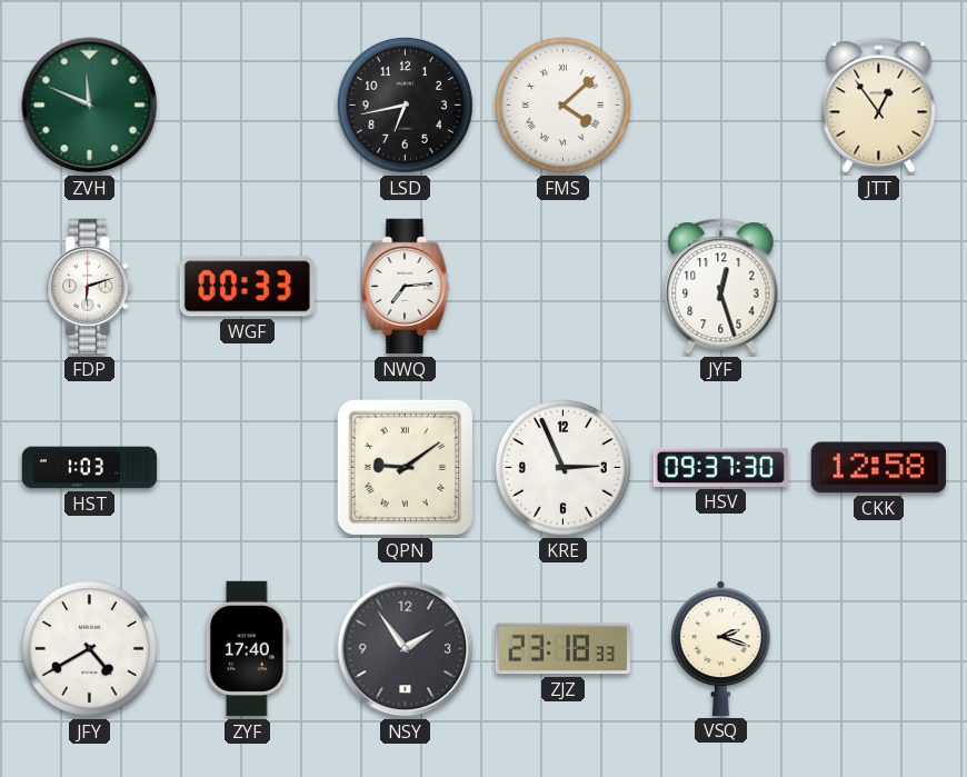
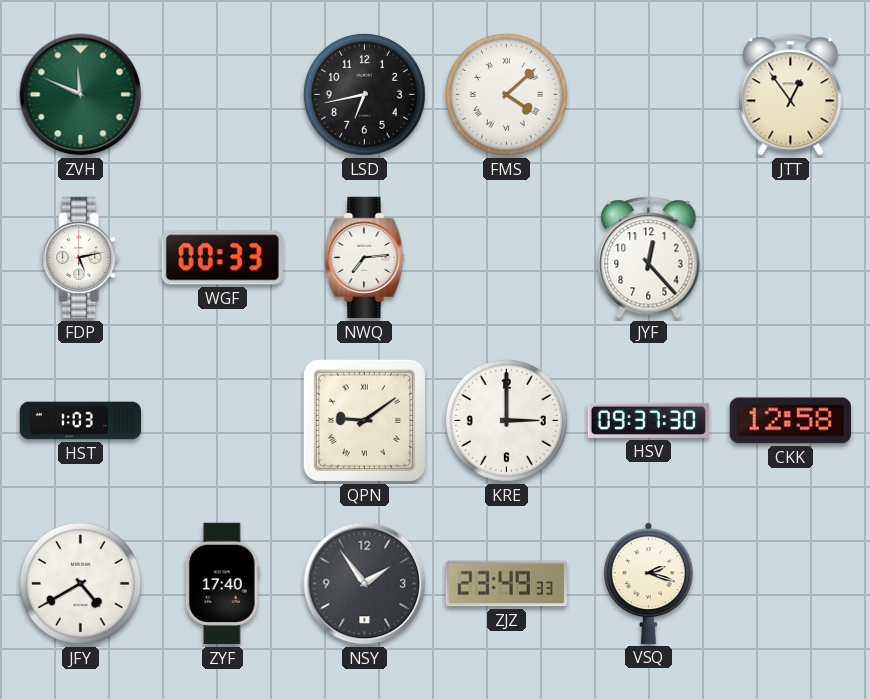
FDP: 6:12 -> 5:13 (81, 258)
JYF: 12:27 -> 12:23 (649, 258)
KRE: 2:56 -> 3:00 (506, 420)
ZJZ: 23:18 -> 23:49 (506, 584)
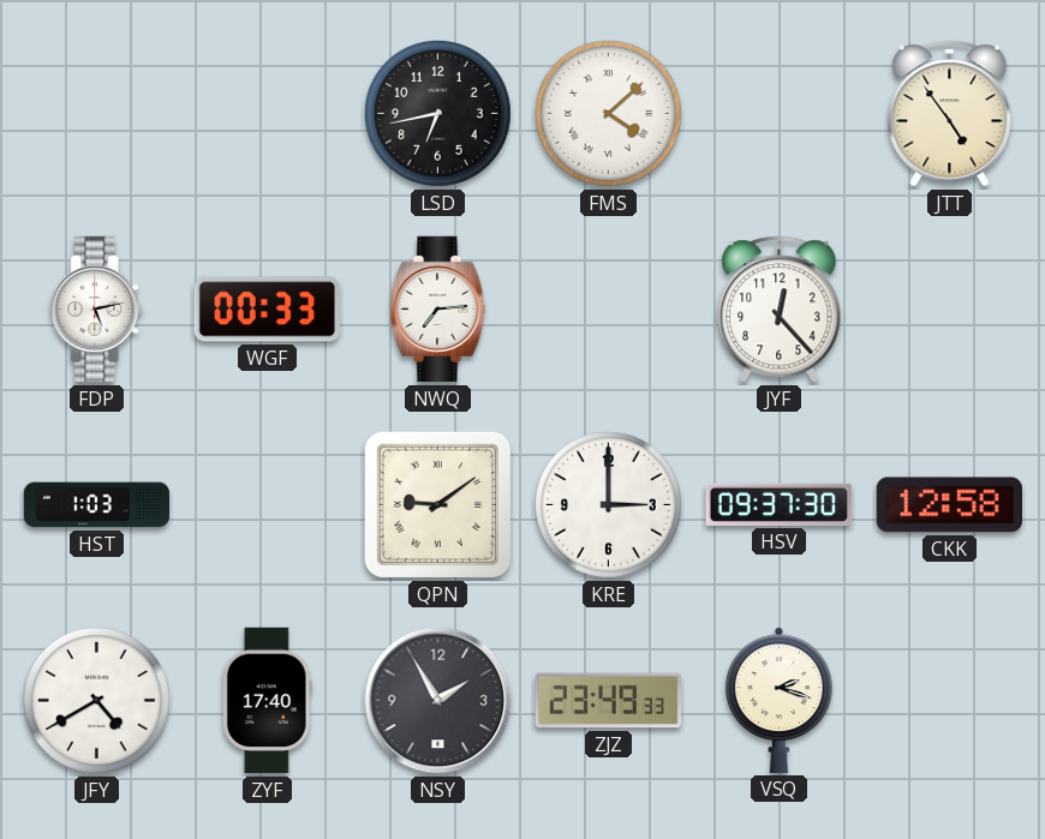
ZVH: 11:49 -> none (81, 95)
JTT: 12:54 -> 4:54 (950, 114)
NSY: 1:54 -> 1:55 (438, 701)
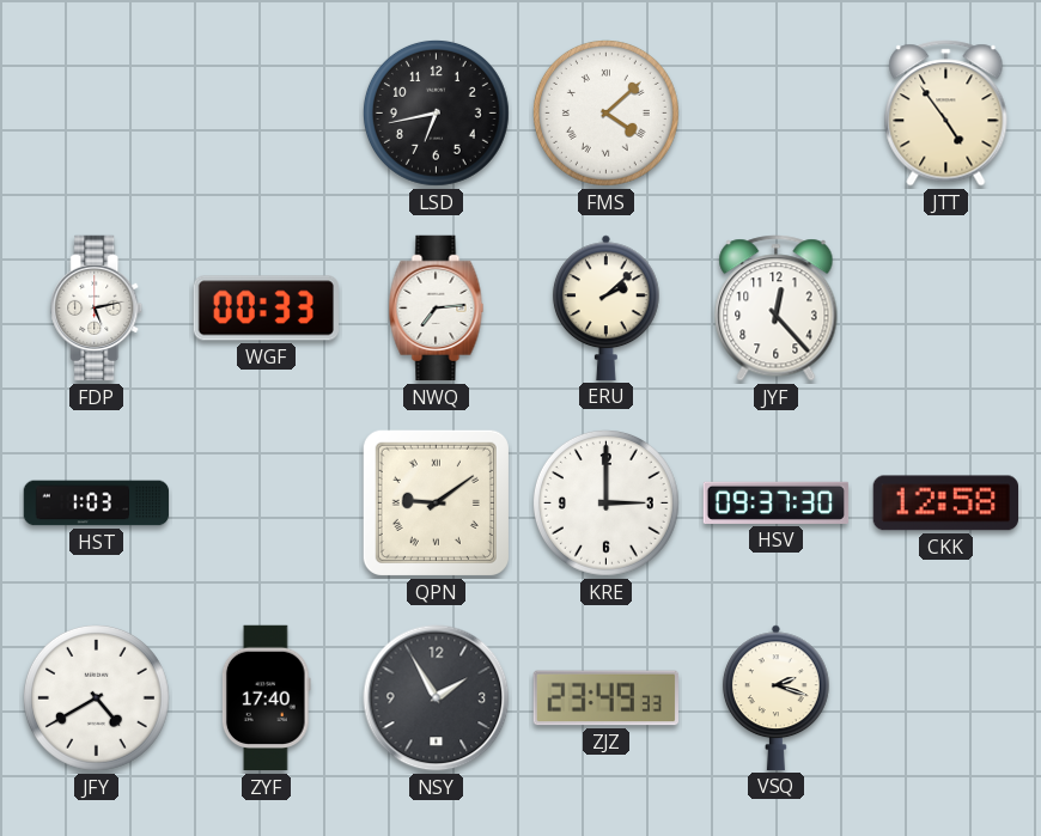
ERU: none -> 2:08 (607, 307)
